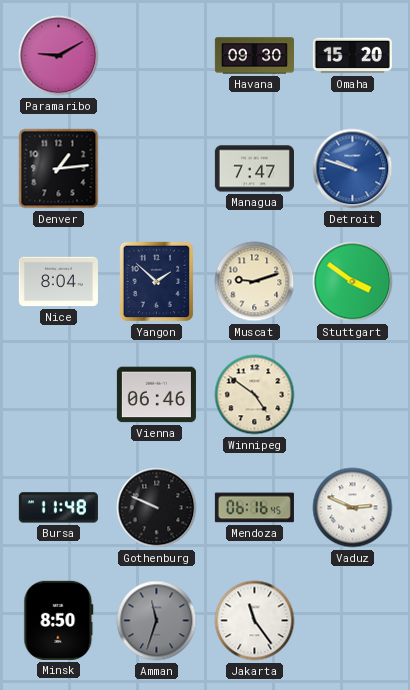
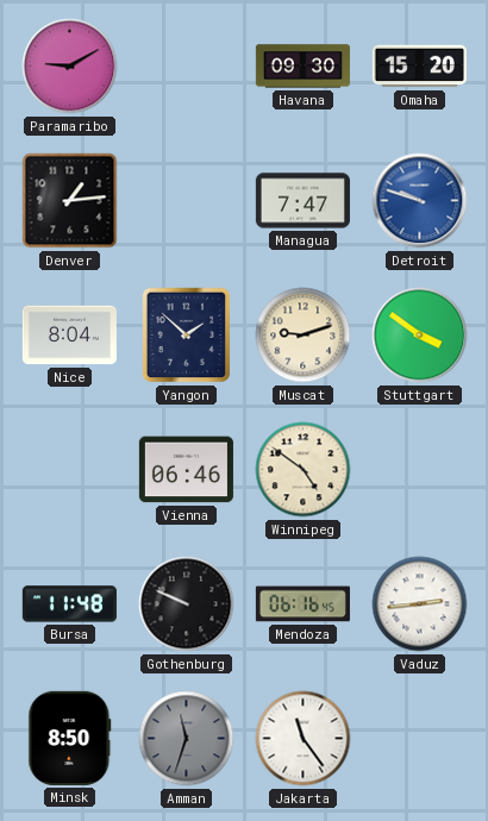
Vaduz: 2:49 -> 2:44 (420, 604)
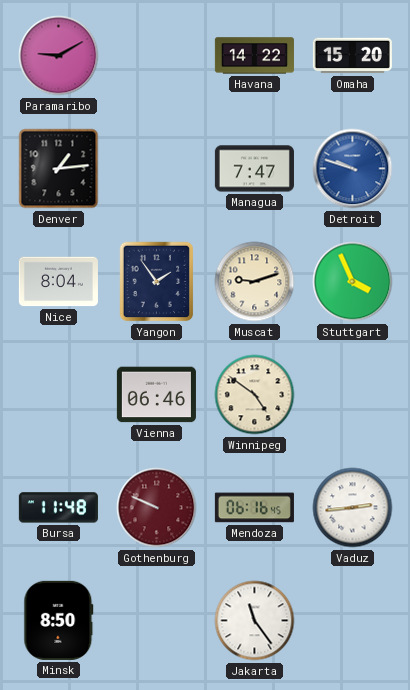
Havana: 09:30 -> 14:22 (254, 56)
Yangon: 1:52 -> 1:54 (157, 282)
Stuttgart: 3:51 -> 3:56 (353, 282)
Gothenburg dial: black -> burgundy (157, 508)
Amman: 11:33 -> none (187, 739)
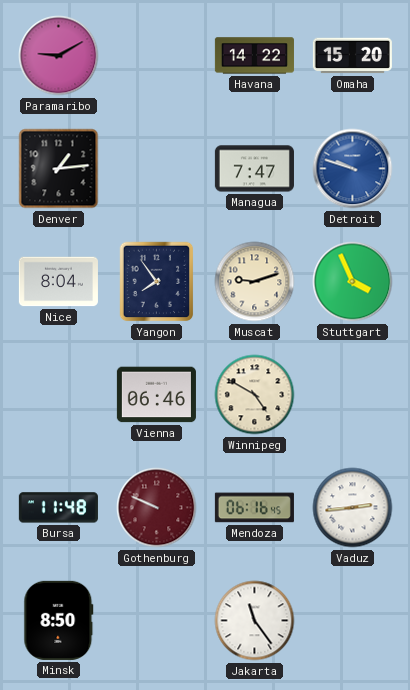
Yangon: 1:54 -> 7:54 (157, 282)
Winnipeg: 4:51 -> 4:50 (255, 395)
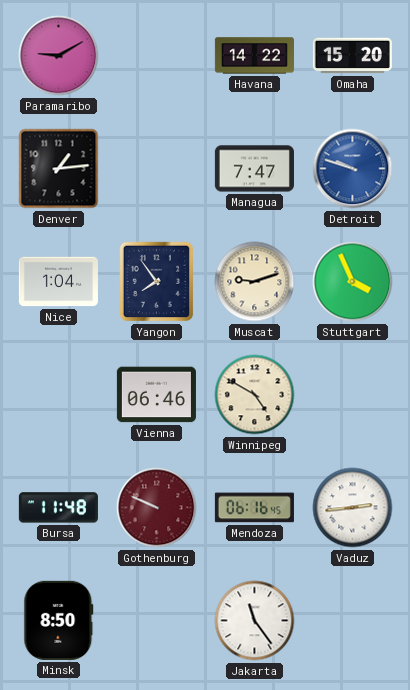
Nice: 8:04 -> 1:04 (58, 282)
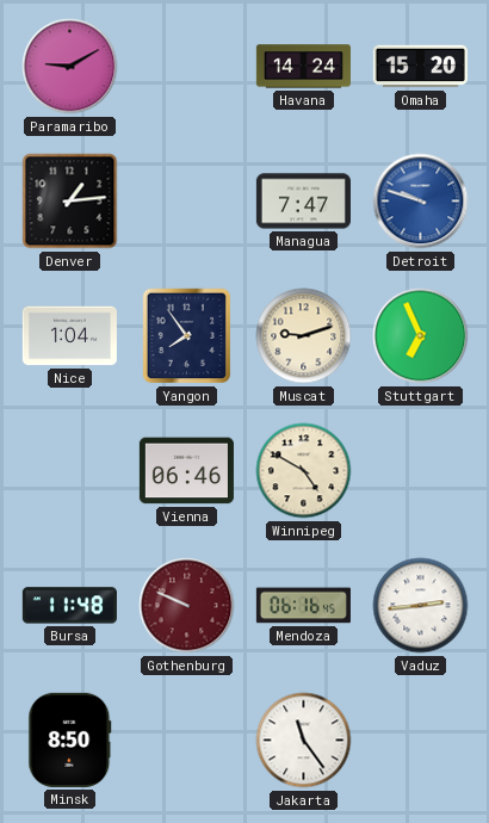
Havana: 14:22 -> 14:24 (303, 67)
Stuttgart: 3:56 -> 6:56 (421, 336)
